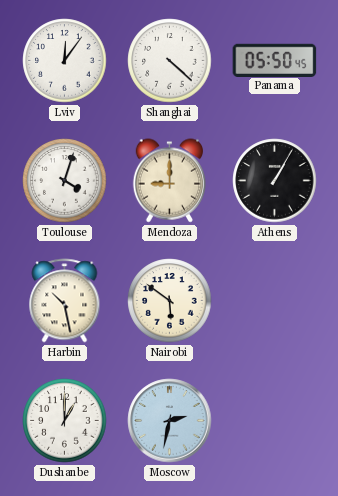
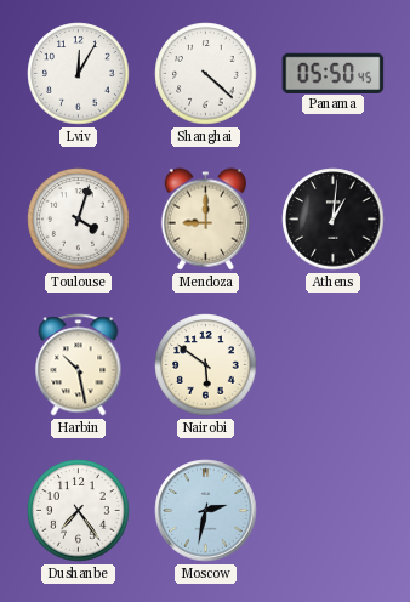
Lviv: 12:06 -> 12:05 (79, 74)
Athens: 1:05 -> 1:01 (334, 220)
Dushanbe: 1:00 -> 7:24 (79, 511)
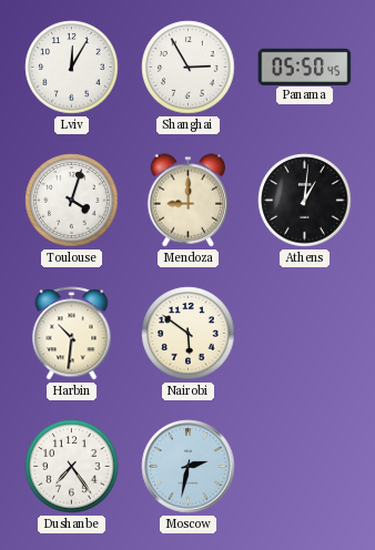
Shanghai: 4:22 -> 2:55 (189, 68)
Harbin: 10:28 -> 10:31 (72, 334)
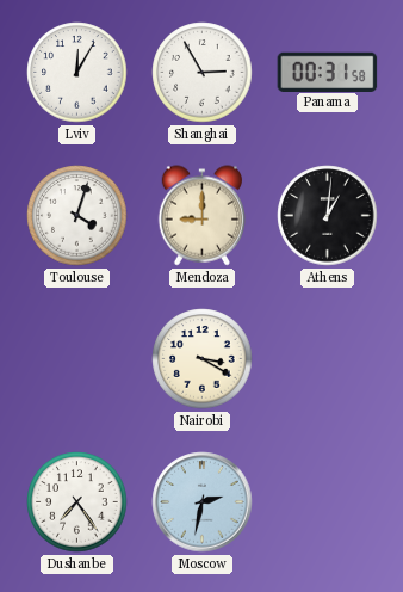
Panama: 05:50 -> 00:31 (328, 72)
Harbin: 10:31 -> none (72, 334)
Nairobi: 5:51 -> 3:20 (203, 359)
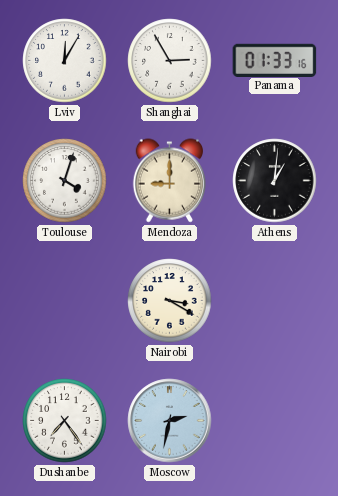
Panama: 00:31 -> 01:33 (275, 60)
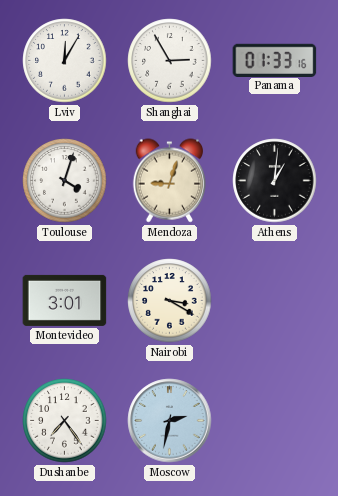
Mendoza: 9:00 -> 9:03 (169, 181)
Montevideo: none -> 3:01 (65, 300)
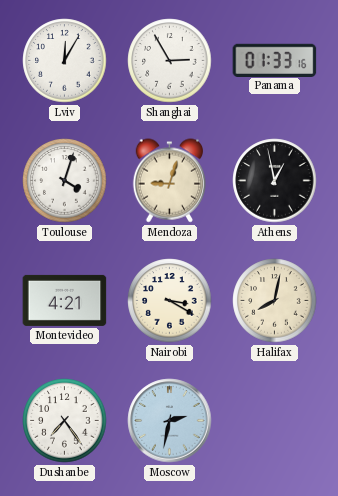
Athens: 1:01 -> 12:58 (275, 181)
Montevideo: 3:01 -> 4:21 (65, 300)
Halifax: none -> 8:02 (275, 301)
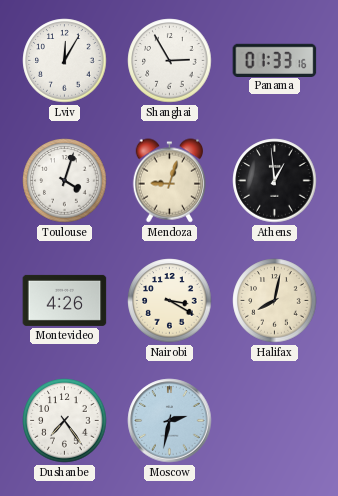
Athens: 12:58 -> 12:59 (275, 181)
Montevideo: 4:21 -> 4:26 (65, 300)
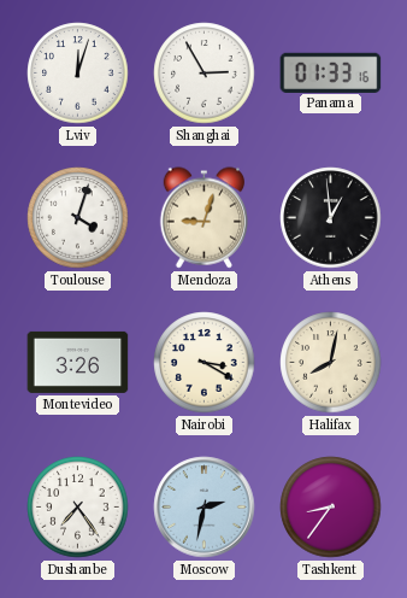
Lviv: 12:05 -> 12:03 (78, 74)
Montevideo: 4:26 -> 3:26 (78, 362)
Tashkent: none -> 8:36 (331, 508)
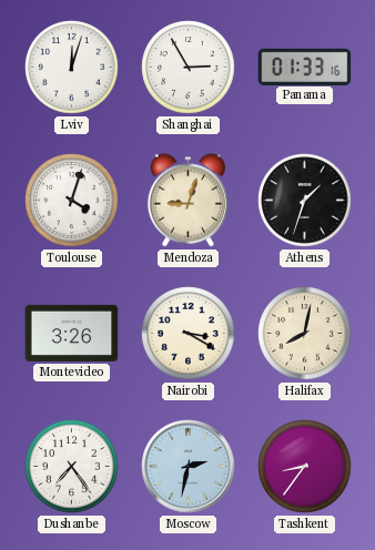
Athens: 12:59 -> 1:33 (305, 201)
